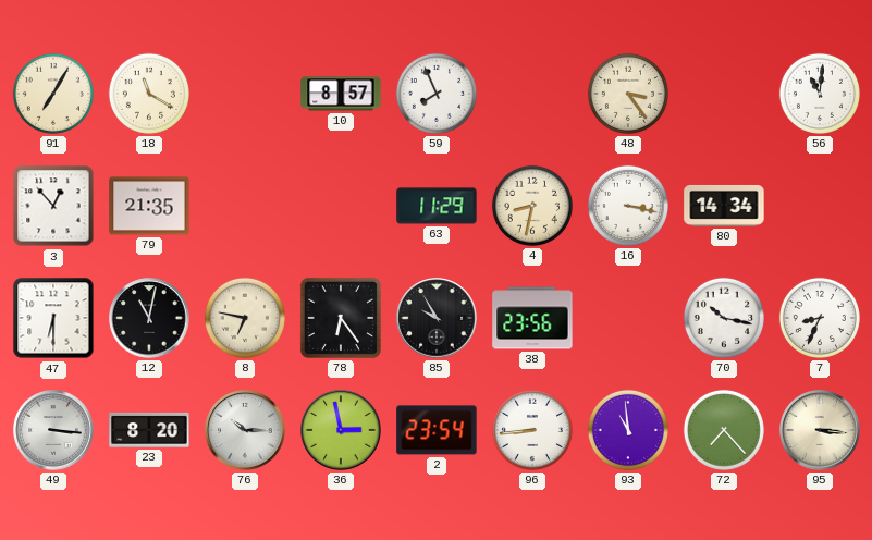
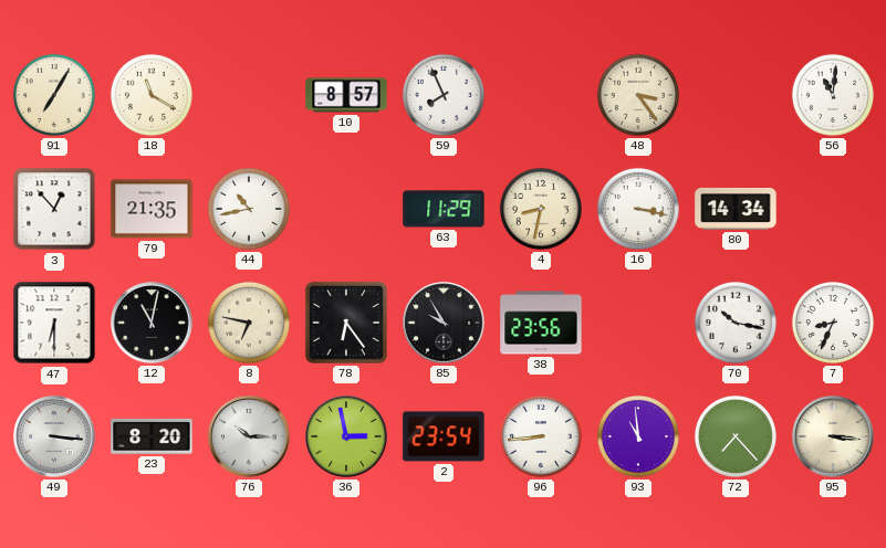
44: none -> 10:43 (249, 209)
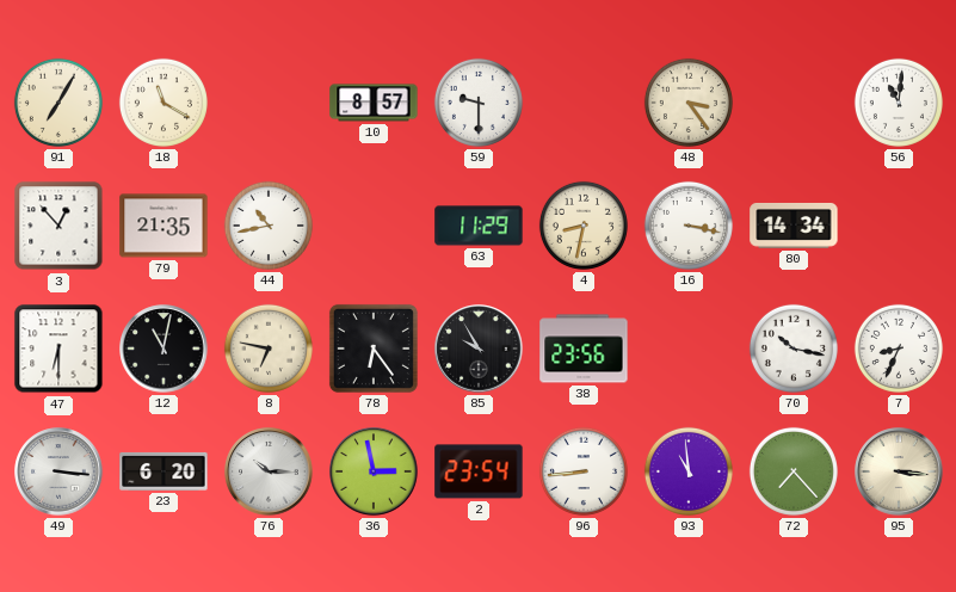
59: 7:56 -> 9:30 (479, 103)
23: 8:20 -> 6:20 (164, 471)
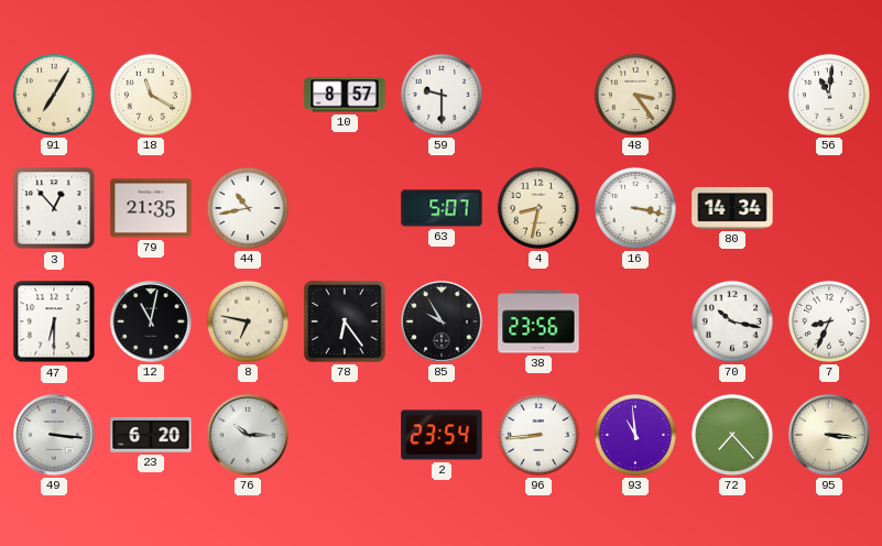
63: 11:29 -> 5:07 (442, 208)
36: 2:58 -> none (374, 471)
